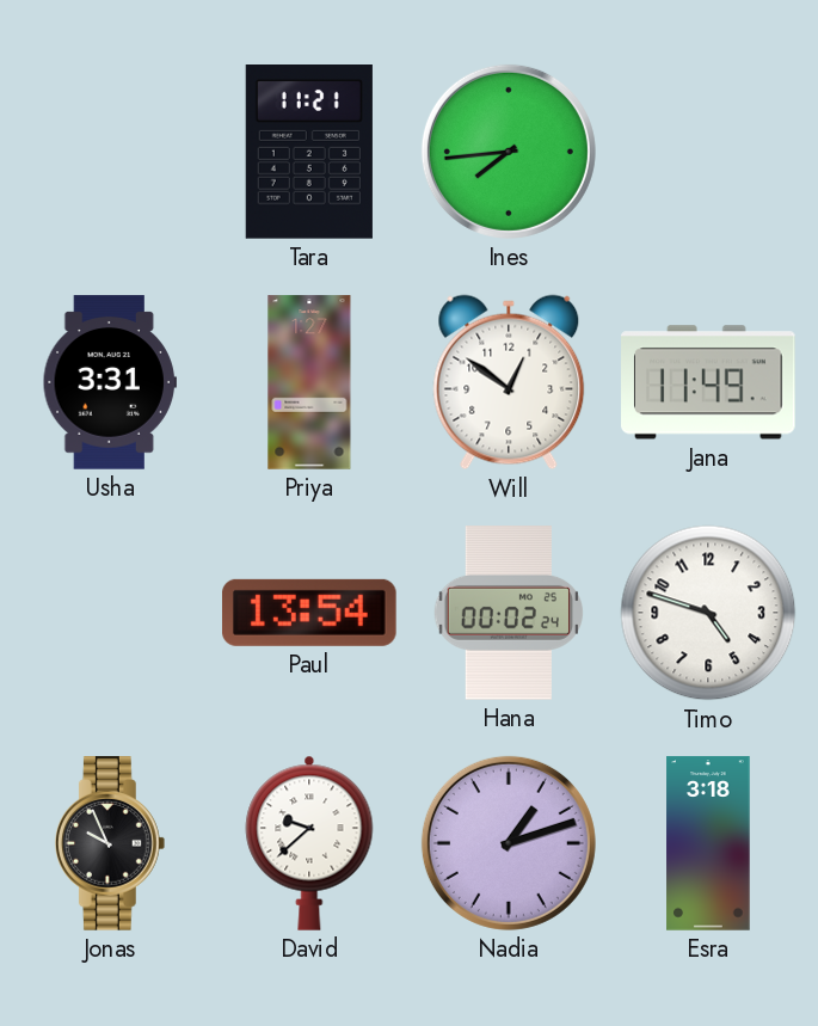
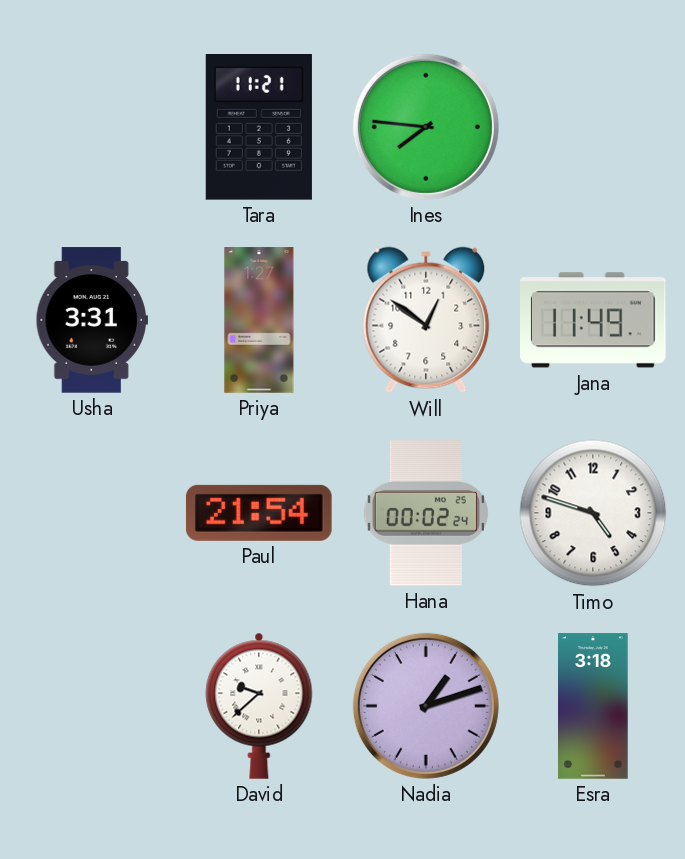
Ines: 7:44 -> 7:46 (426, 127)
Paul: 13:54 -> 21:54 (259, 513)
Jonas: 9:56 -> none (110, 843)
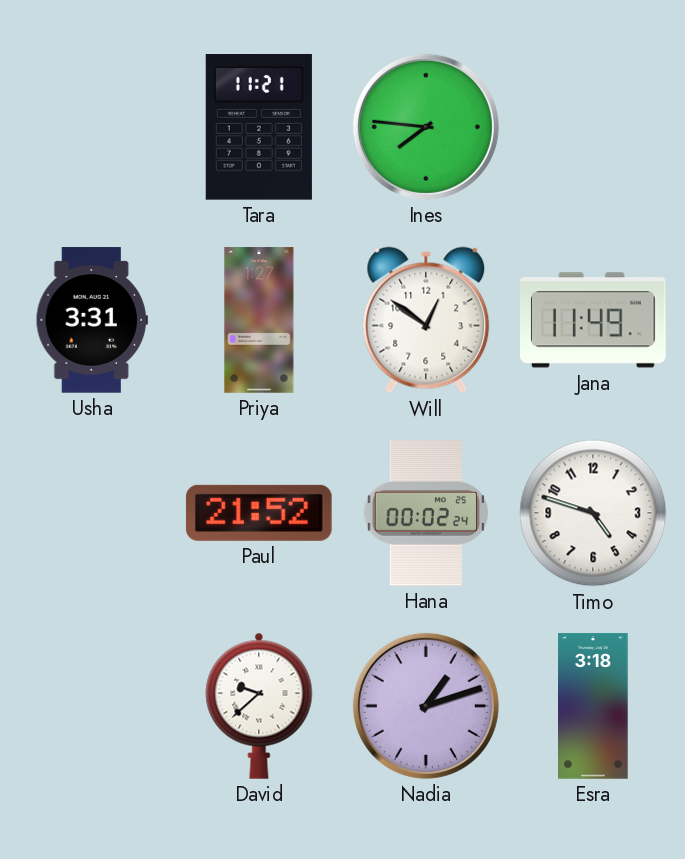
Paul: 21:54 -> 21:52 (259, 513)
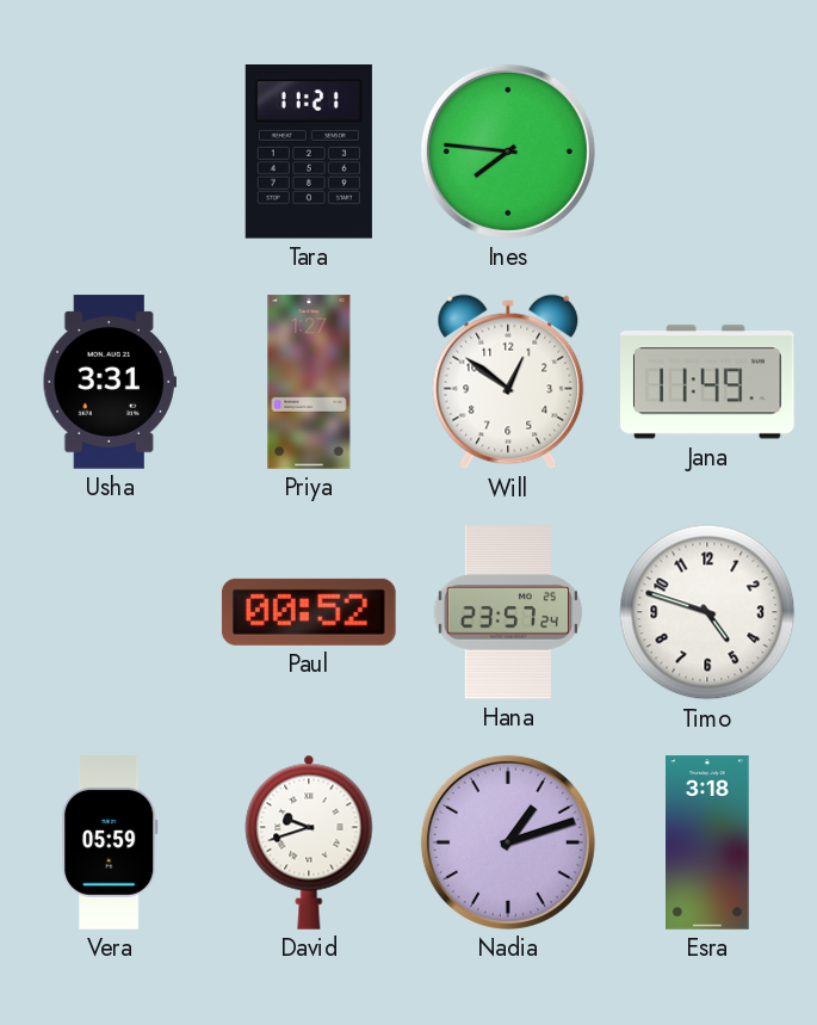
Paul: 21:52 -> 00:52 (309, 612)
Hana: 00:02 -> 23:57 (507, 612)
Vera: none -> 05:59 (110, 842)
David: 9:38 -> 9:42 (309, 842)
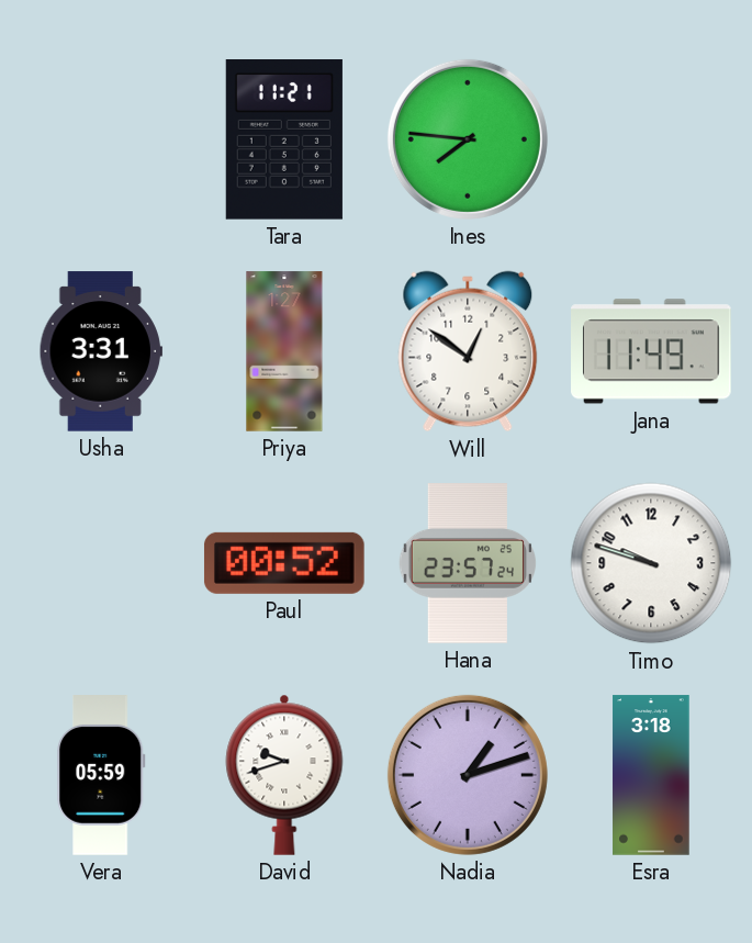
Timo: 4:48 -> 9:48 (651, 563)
